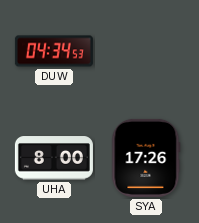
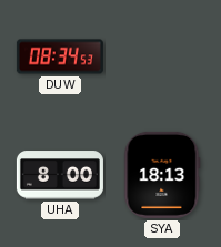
DUW: 04:34 -> 08:34 (60, 56)
SYA: 17:26 -> 18:13 (162, 175)
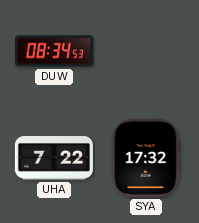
UHA: 8:00 -> 7:22 (54, 158)
SYA: 18:13 -> 17:32 (146, 158)
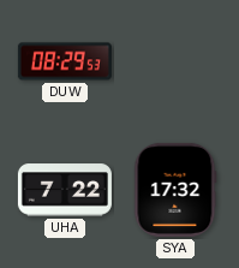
DUW: 08:34 -> 08:29 (65, 61)
